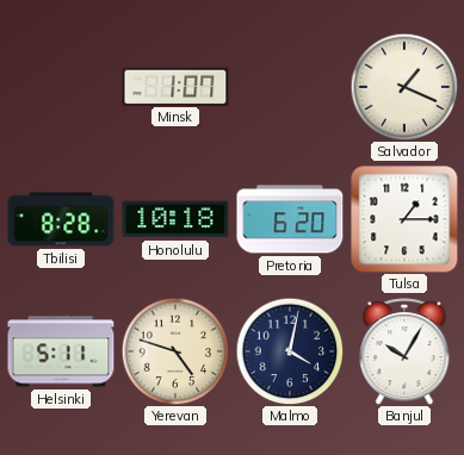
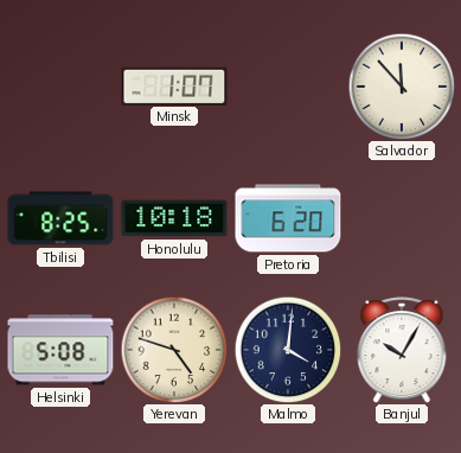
Salvador: 1:19 -> 11:53 (402, 87)
Tbilisi: 8:28 -> 8:25 (60, 218)
Tulsa: 1:15 -> none (404, 219)
Helsinki: 5:11 -> 5:08 (60, 350)
Malmo: 4:02 -> 4:01 (288, 350)
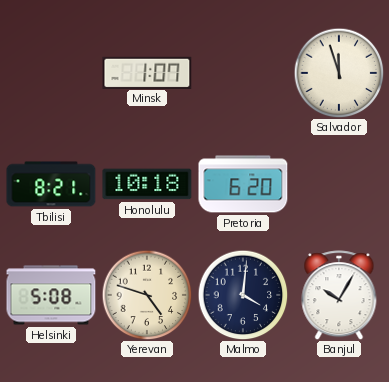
Salvador: 11:53 -> 11:57 (339, 73)
Tbilisi: 8:25 -> 8:21 (51, 184)
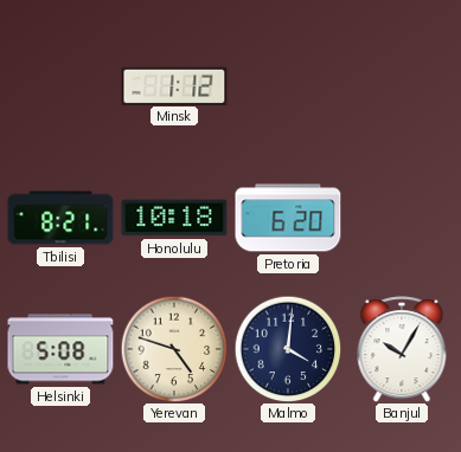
Minsk: 1:07 -> 1:12 (174, 85)
Salvador: 11:57 -> none (339, 73)
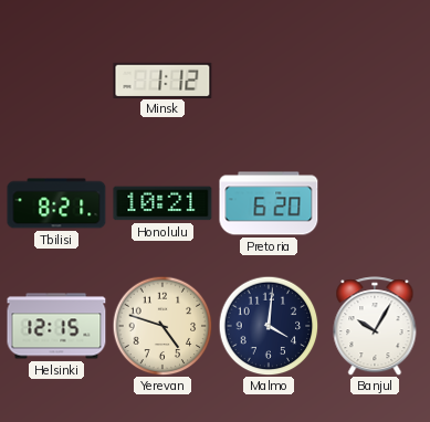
Honolulu: 10:18 -> 10:21 (162, 203)
Helsinki: 5:08 -> 12:15 (56, 326)
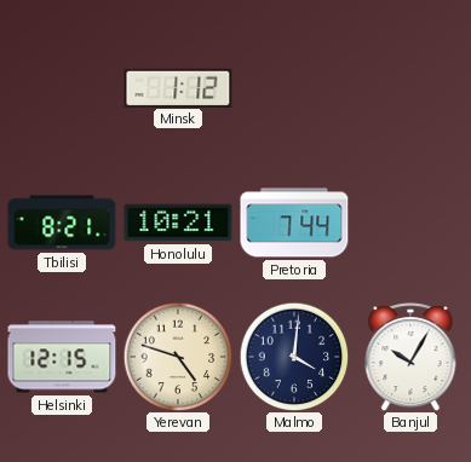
Pretoria: 6:20 -> 7:44 (294, 223)
